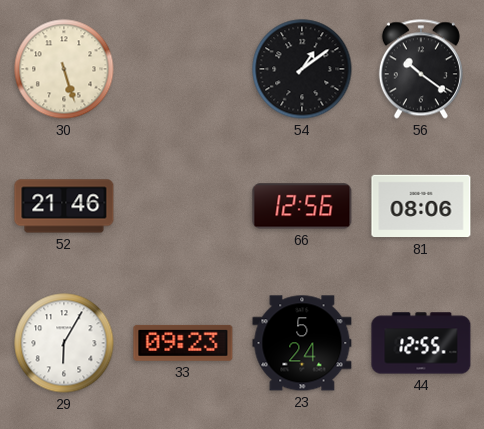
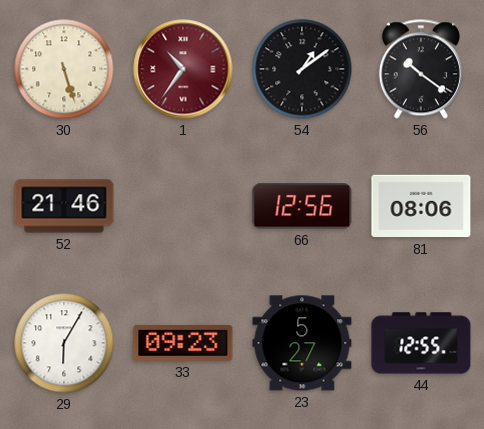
1: none -> 10:36 (183, 69)
23: 5:24 -> 5:27 (302, 343)
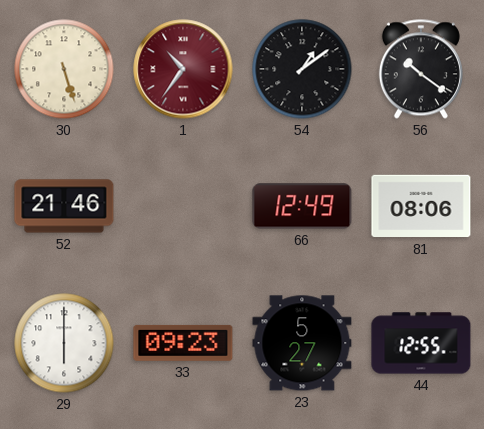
66: 12:56 -> 12:49 (302, 206)
29: 6:05 -> 6:00 (64, 343)
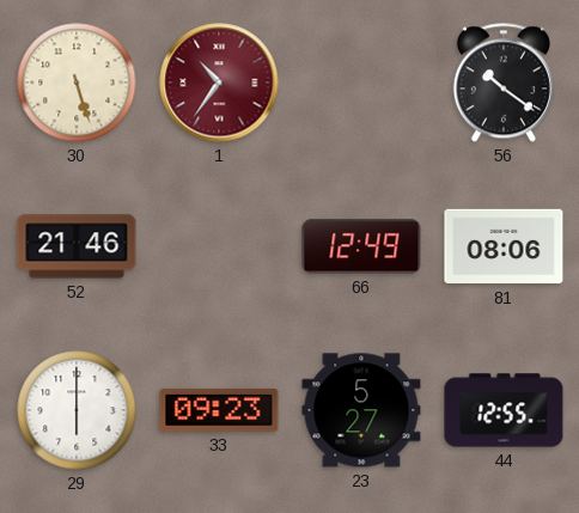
54: 1:09 -> none (302, 69)
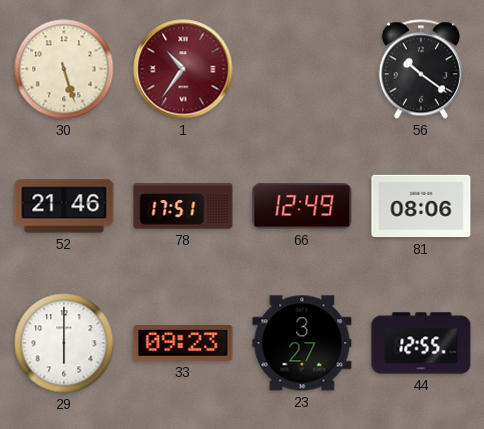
78: none -> 17:51 (183, 206)
23: 5:27 -> 3:27 (302, 343)
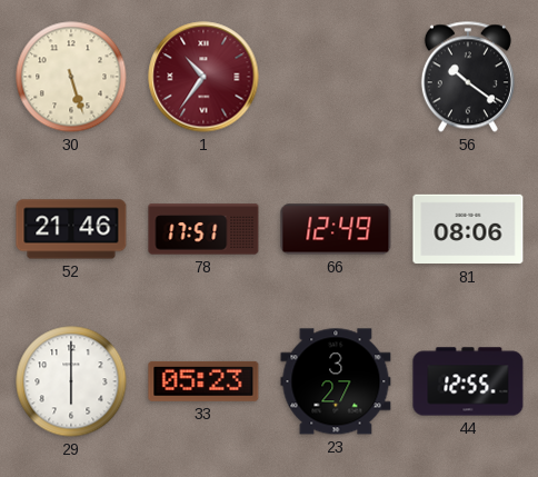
33: 09:23 -> 05:23 (203, 381)
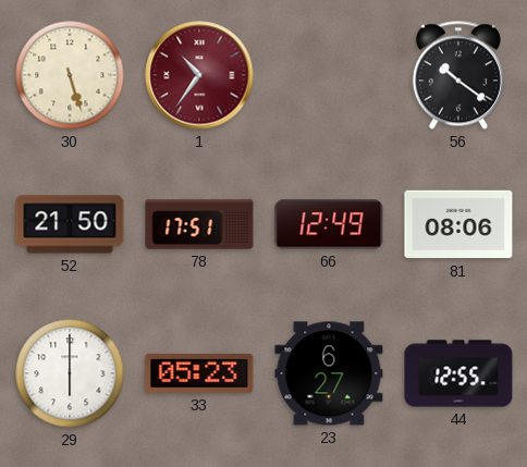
52: 21:46 -> 21:50 (70, 224)
23: 3:27 -> 6:27 (329, 373)
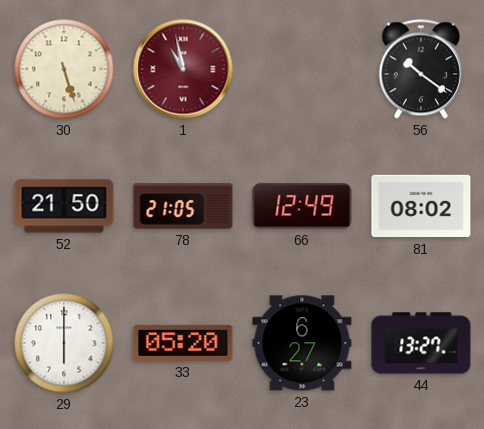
1: 10:36 -> 10:58 (183, 69)
78: 17:51 -> 21:05 (183, 206)
81: 08:06 -> 08:02 (421, 206)
33: 05:23 -> 05:20 (183, 343)
44: 12:55 -> 13:27 (421, 343)
